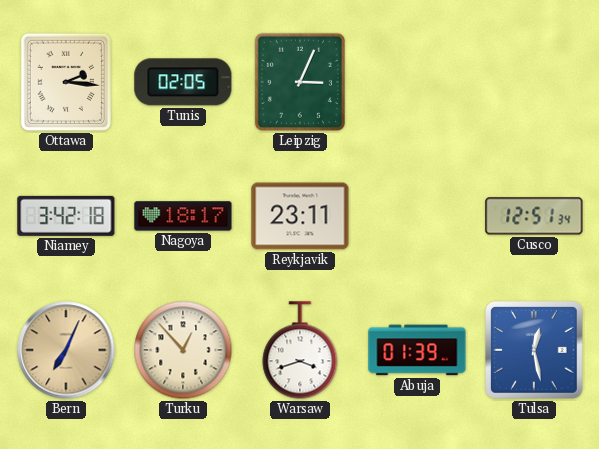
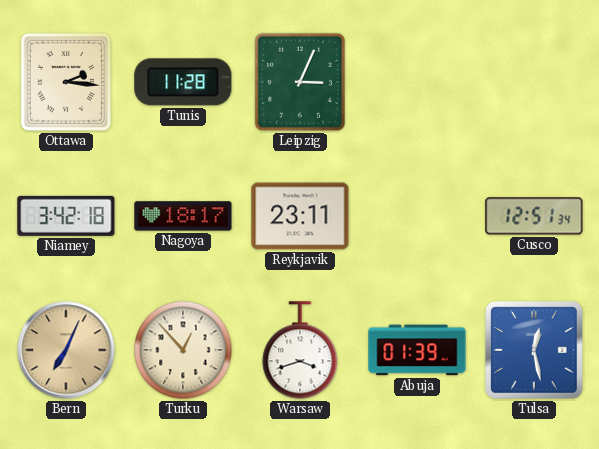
Tunis: 02:05 -> 11:28 (183, 82)
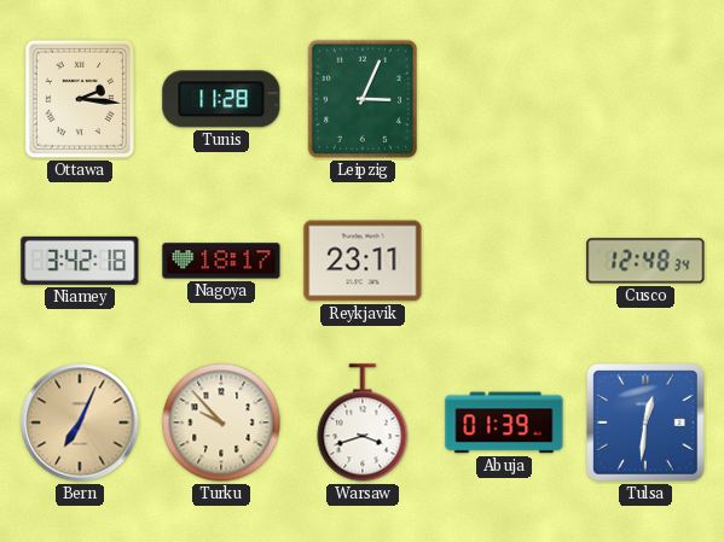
Cusco: 12:51 -> 12:48 (645, 261)
Turku: 12:53 -> 9:53 (221, 422)
Tulsa: 12:28 -> 12:31 (647, 424)
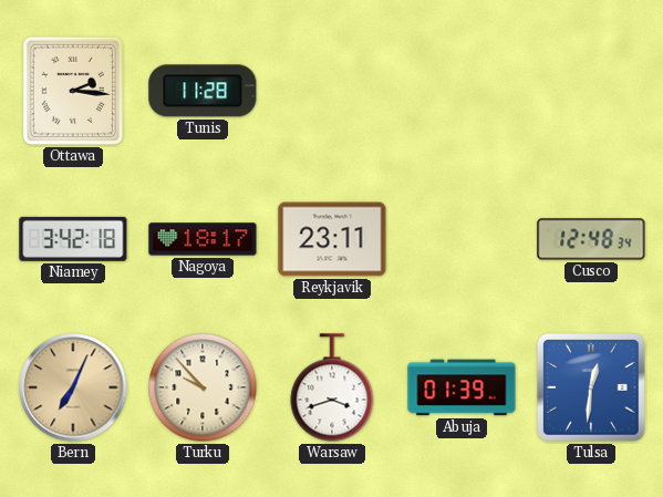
Leipzig: 3:04 -> none (363, 99)
